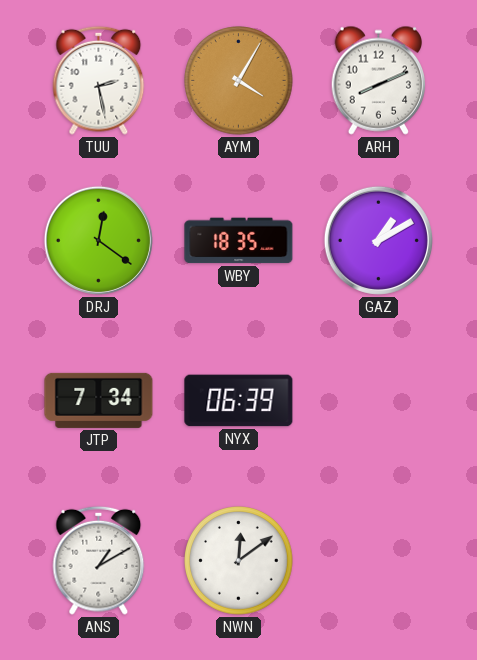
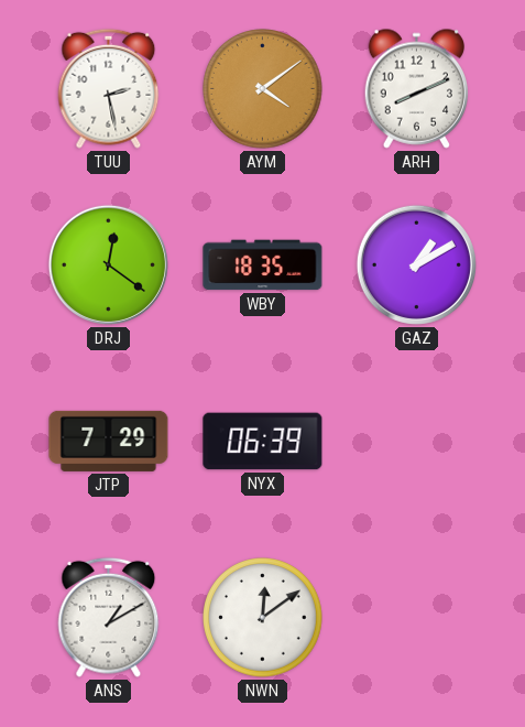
AYM: 4:05 -> 4:09 (263, 89)
JTP: 7:34 -> 7:29 (109, 441)
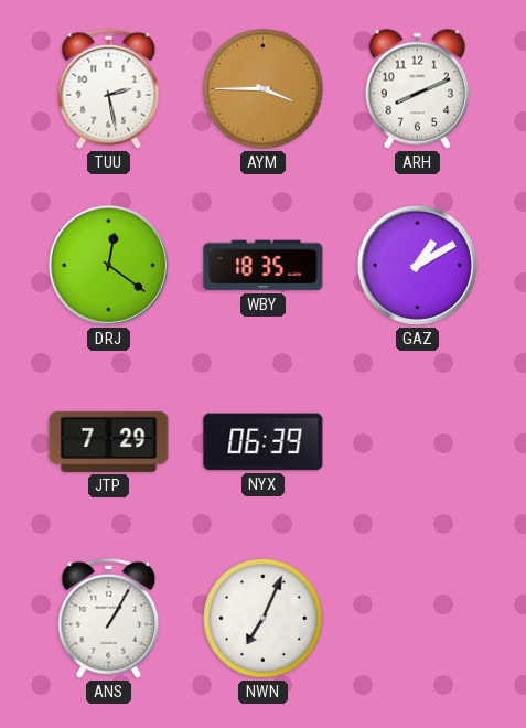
AYM: 4:09 -> 3:45 (264, 89)
ANS: 1:10 -> 1:05 (109, 618)
NWN: 12:09 -> 7:04 (264, 619)
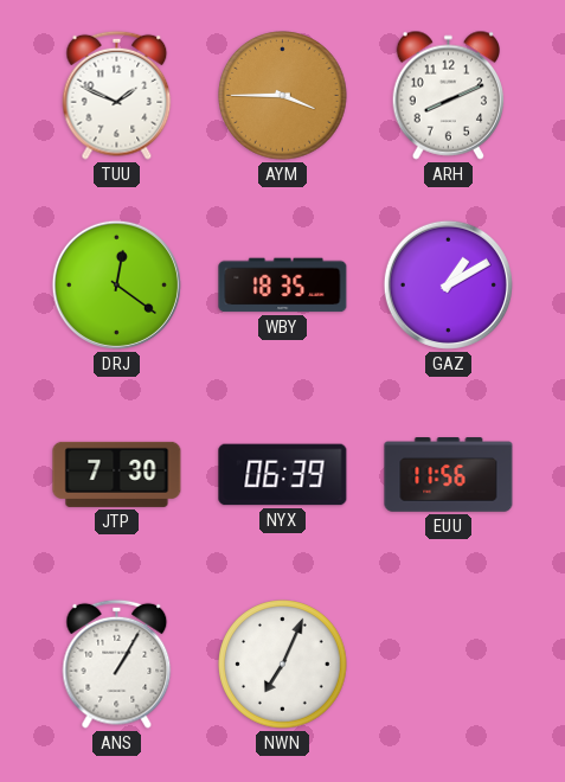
TUU: 2:28 -> 1:49 (117, 95)
JTP: 7:29 -> 7:30 (117, 474)
EUU: none -> 11:56 (449, 475)
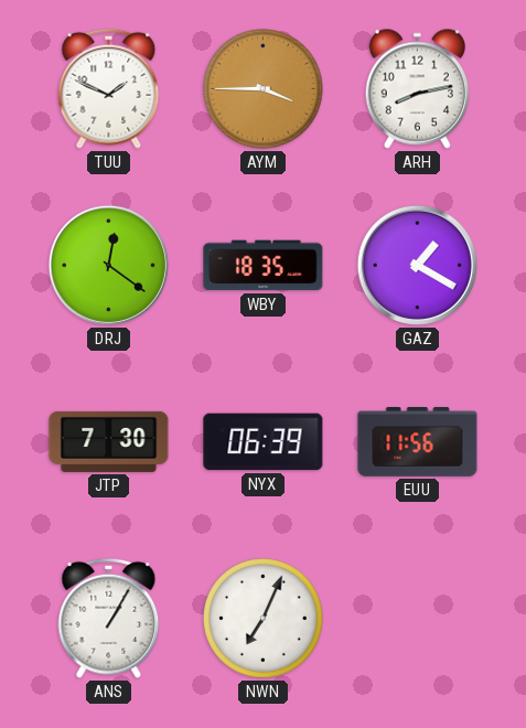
ARH: 8:11 -> 8:13 (417, 88)
GAZ: 1:10 -> 1:20 (417, 265)
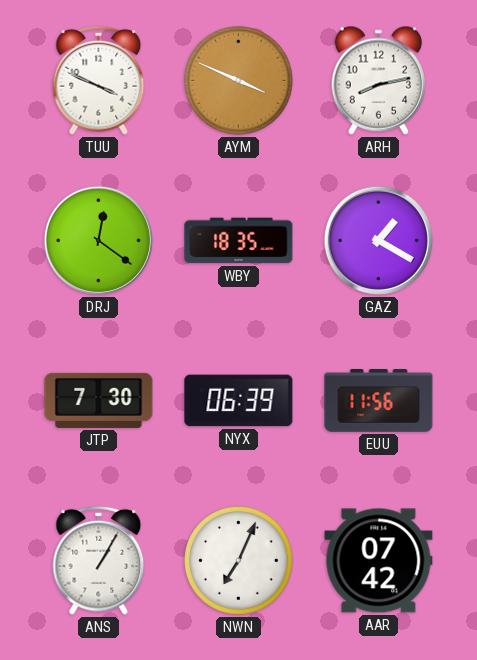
TUU: 1:49 -> 3:49 (99, 80)
AYM: 3:45 -> 3:49 (239, 81)
AAR: none -> 07:42 (379, 561)
